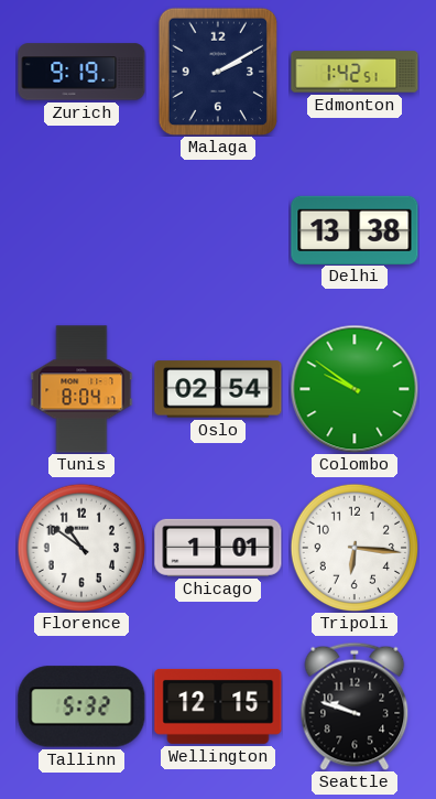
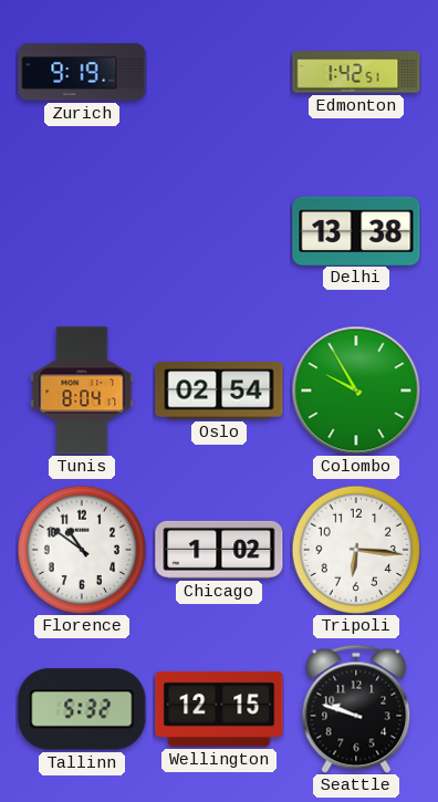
Malaga: 2:10 -> none (217, 72)
Colombo: 9:51 -> 9:55 (356, 390)
Chicago: 1:01 -> 1:02 (219, 550)
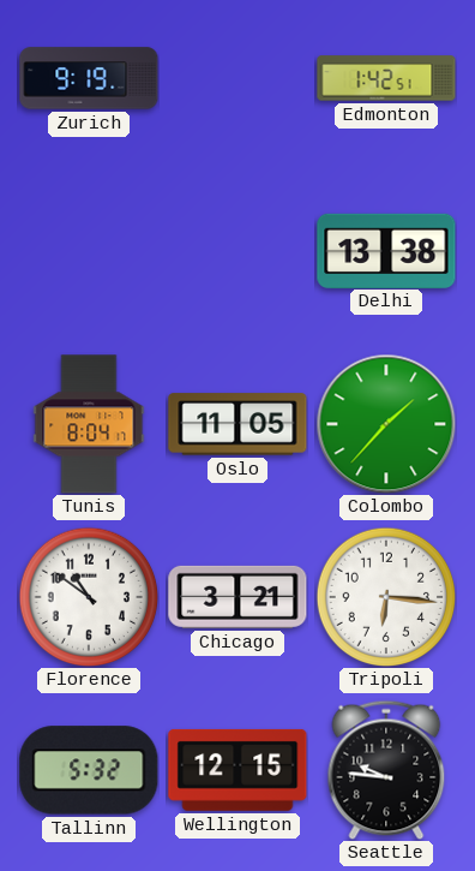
Oslo: 02:54 -> 11:05 (237, 424)
Colombo: 9:55 -> 1:37 (386, 424)
Chicago: 1:02 -> 3:21 (237, 597)
Seattle: 9:48 -> 9:46 (386, 770)
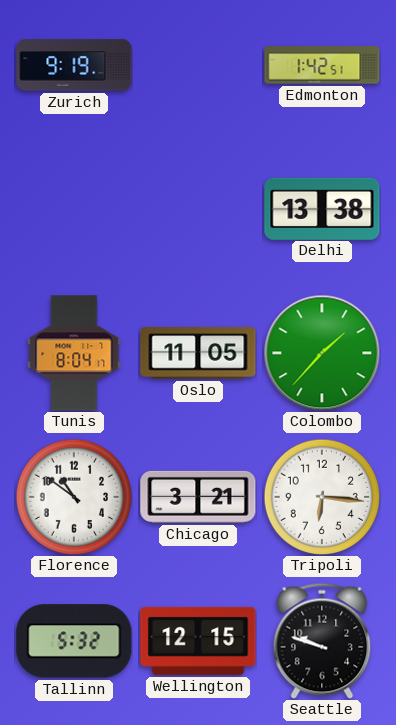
Seattle: 9:46 -> 9:48 (322, 641)
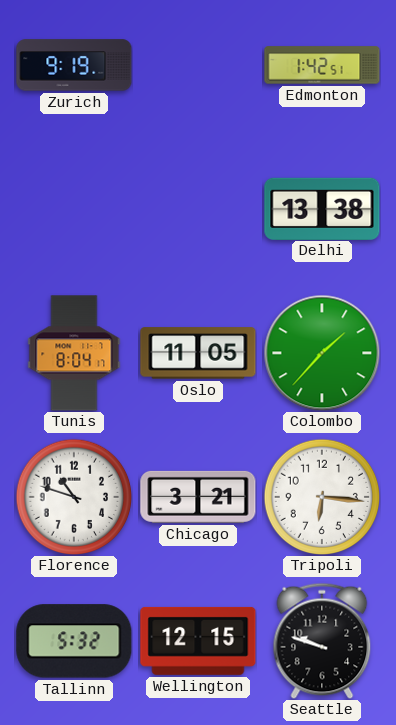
Florence: 10:51 -> 10:48 (74, 497)
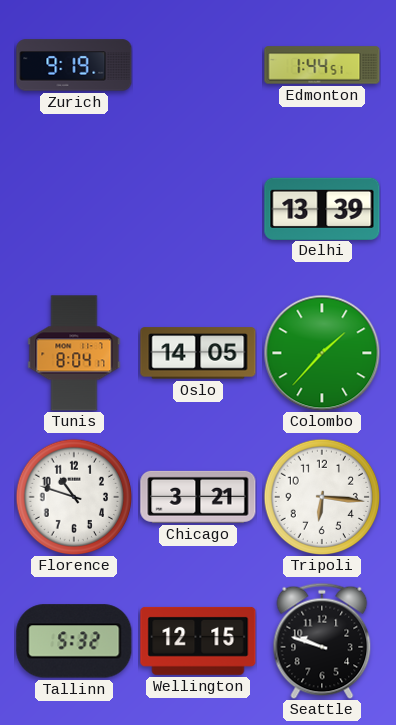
Edmonton: 1:42 -> 1:44 (322, 65)
Delhi: 13:38 -> 13:39 (322, 208)
Oslo: 11:05 -> 14:05 (198, 353)
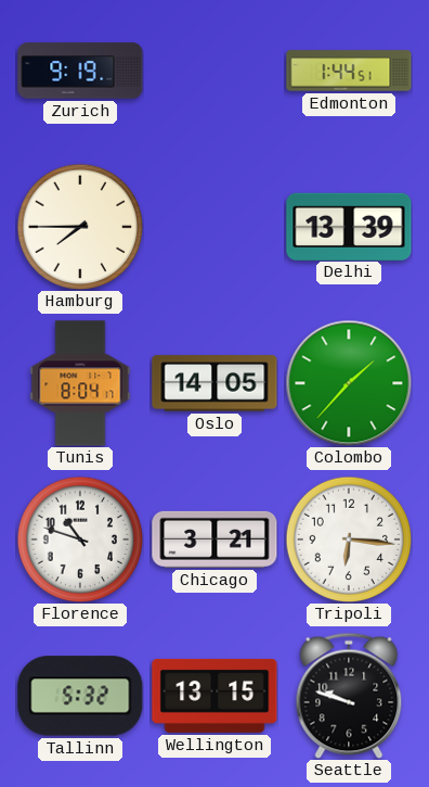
Hamburg: none -> 7:45 (80, 227)
Wellington: 12:15 -> 13:15 (214, 696)
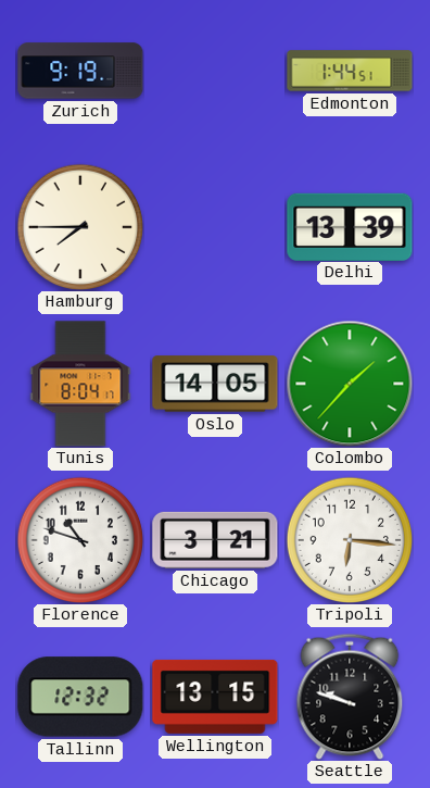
Tallinn: 5:32 -> 12:32 (80, 697)
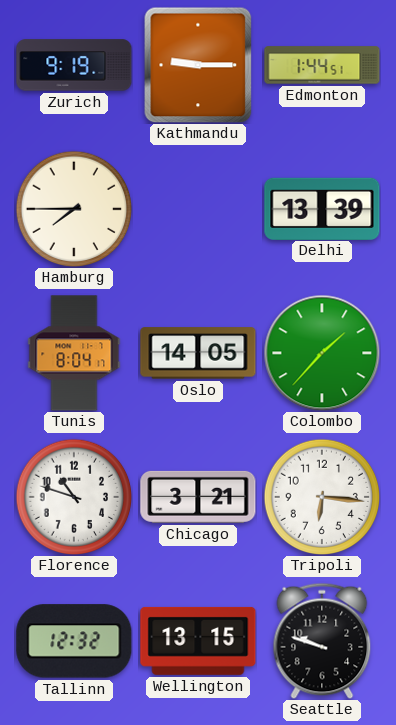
Kathmandu: none -> 9:15 (198, 65)
